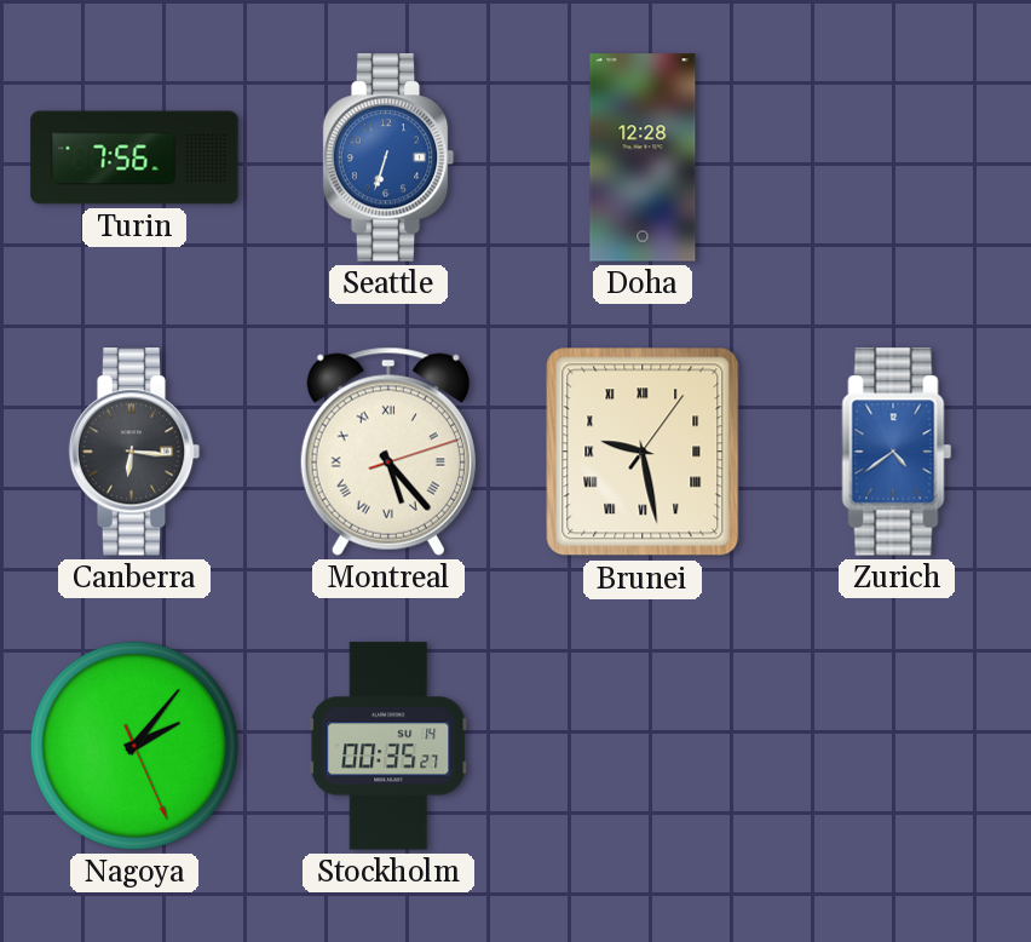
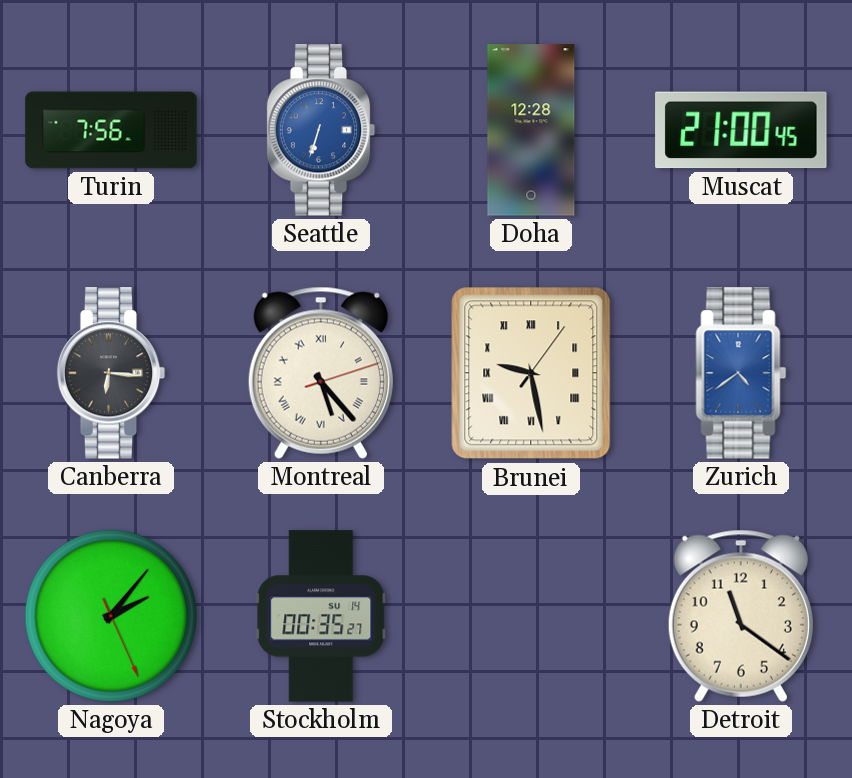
Muscat: none -> 21:00 (741, 130)
Detroit: none -> 11:21 (741, 616)
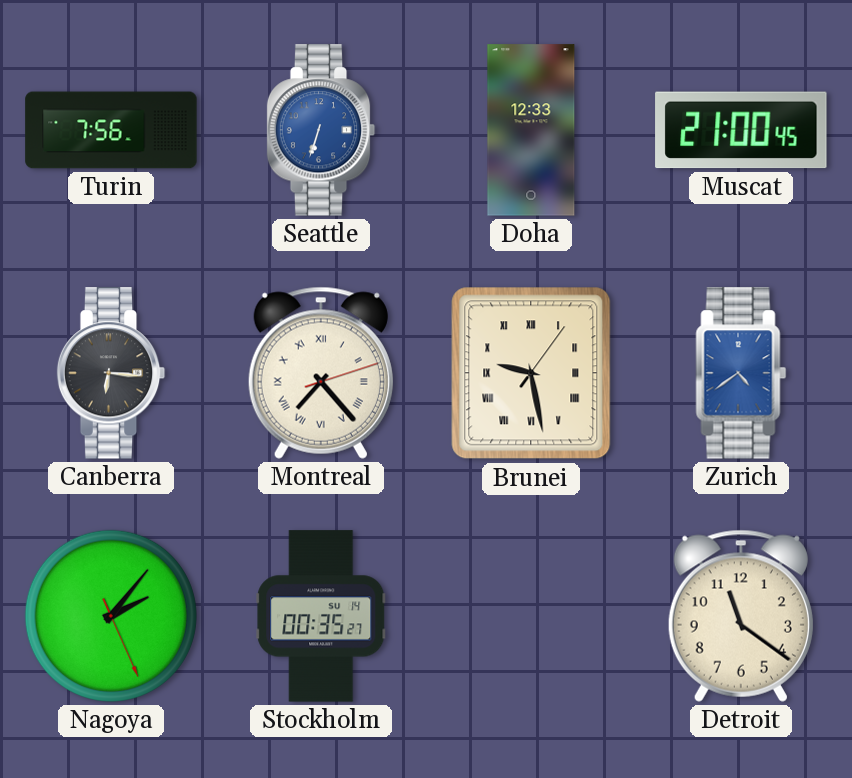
Doha: 12:28 -> 12:33 (531, 130)
Montreal: 5:23 -> 7:23 (321, 373)
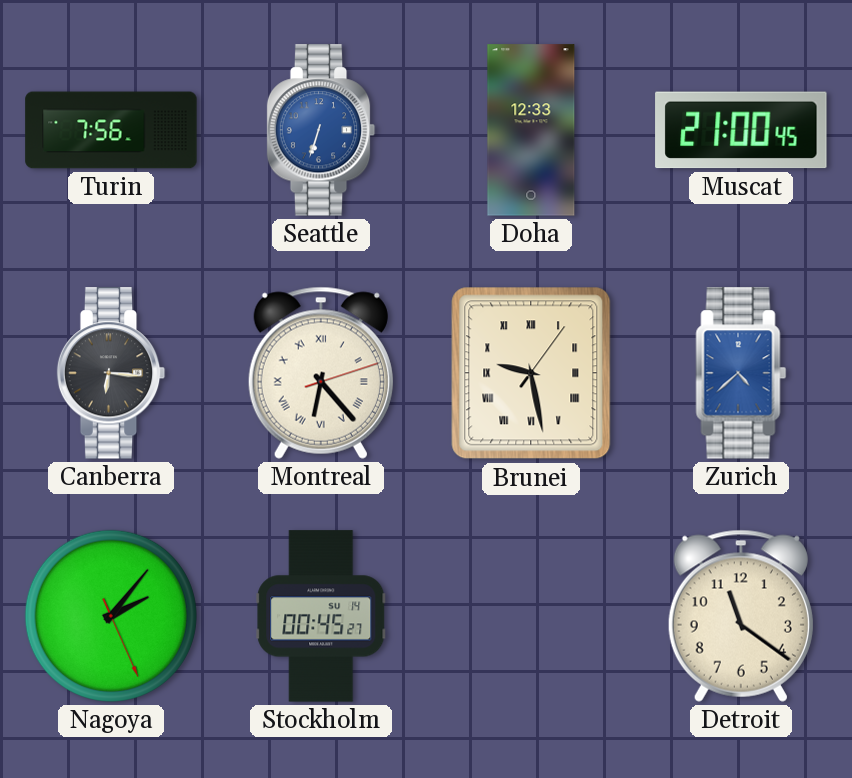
Montreal: 7:23 -> 6:23 (321, 373)
Zurich: 4:39 -> 4:38 (741, 373)
Stockholm: 00:35 -> 00:45 (321, 616)
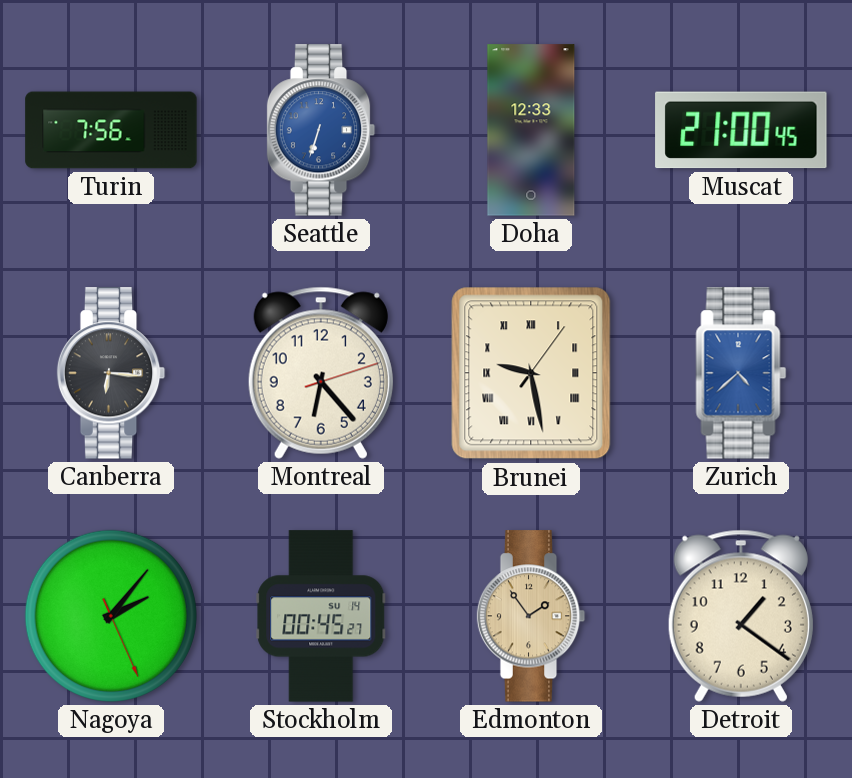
Montreal numerals: Roman -> Arabic (321, 373)
Edmonton: none -> 1:54 (531, 616)
Detroit: 11:21 -> 1:21 (741, 616)
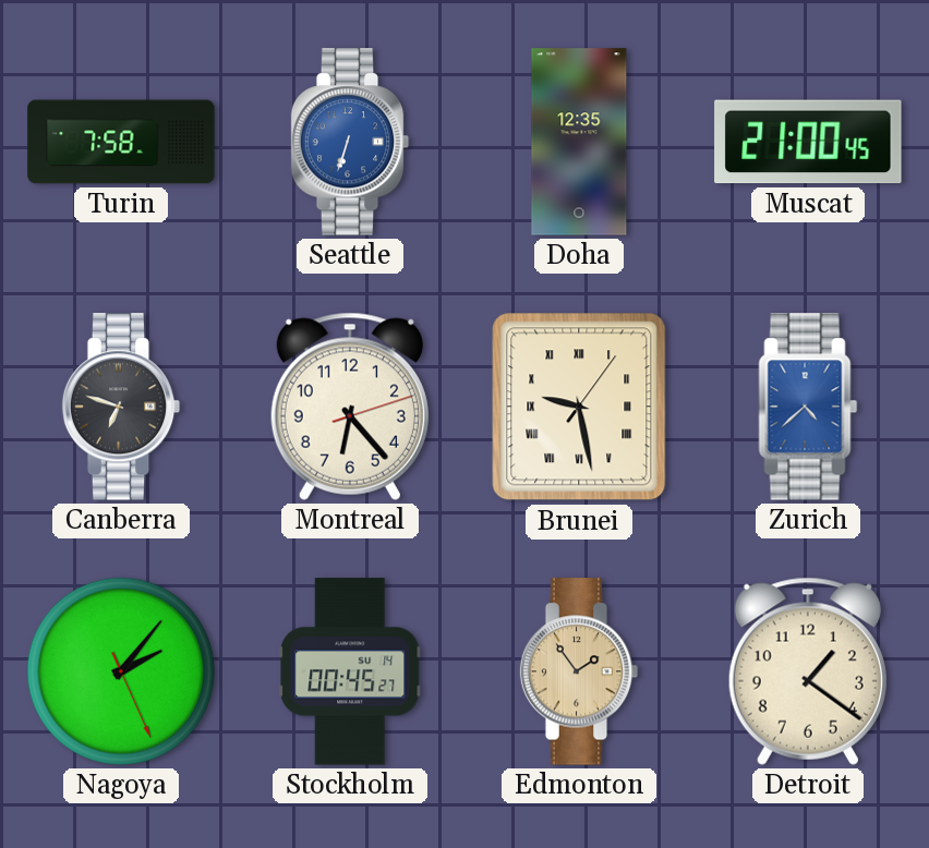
Turin: 7:56 -> 7:58 (121, 142)
Doha: 12:33 -> 12:35 (579, 142)
Canberra: 6:16 -> 6:48 (121, 407)
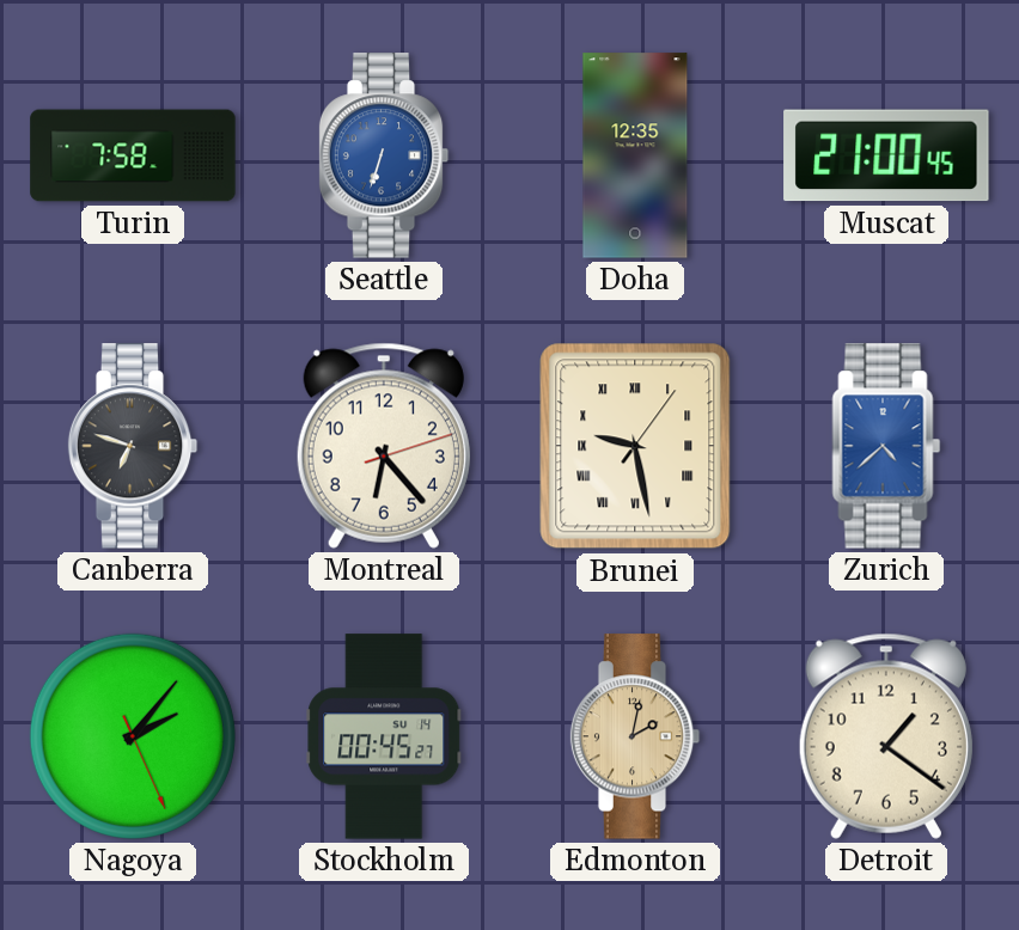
Edmonton: 1:54 -> 2:02 (635, 736)
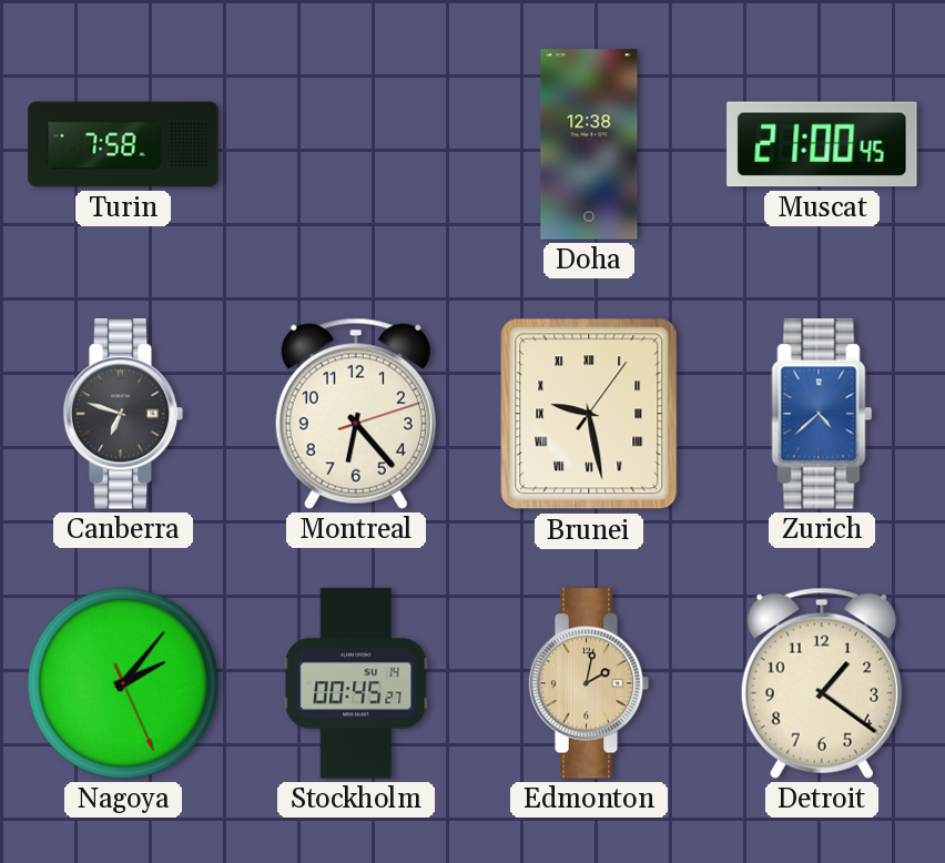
Seattle: 6:33 -> none (384, 155)
Doha: 12:35 -> 12:38 (589, 144)
